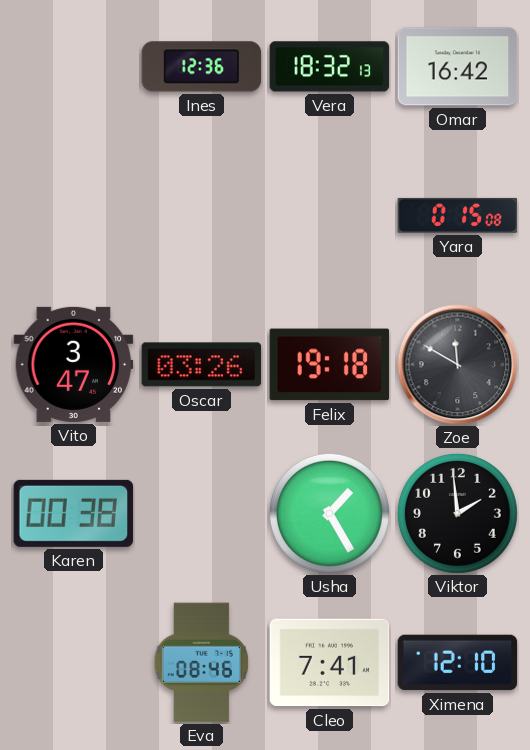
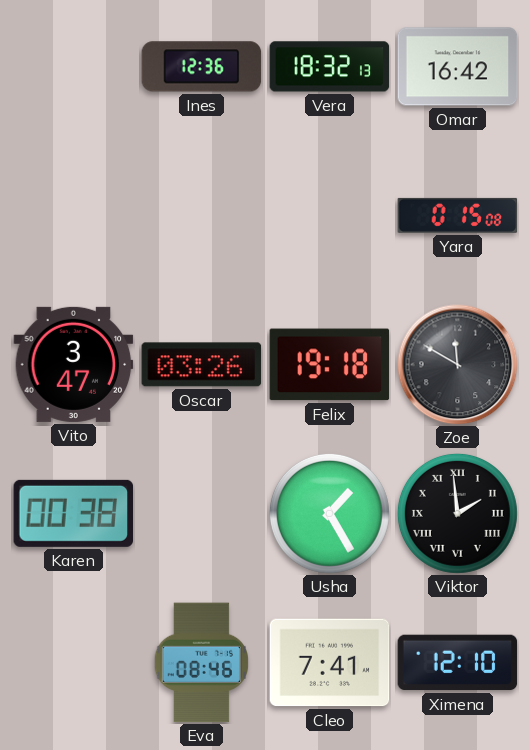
Viktor numerals: Arabic -> Roman (457, 513)
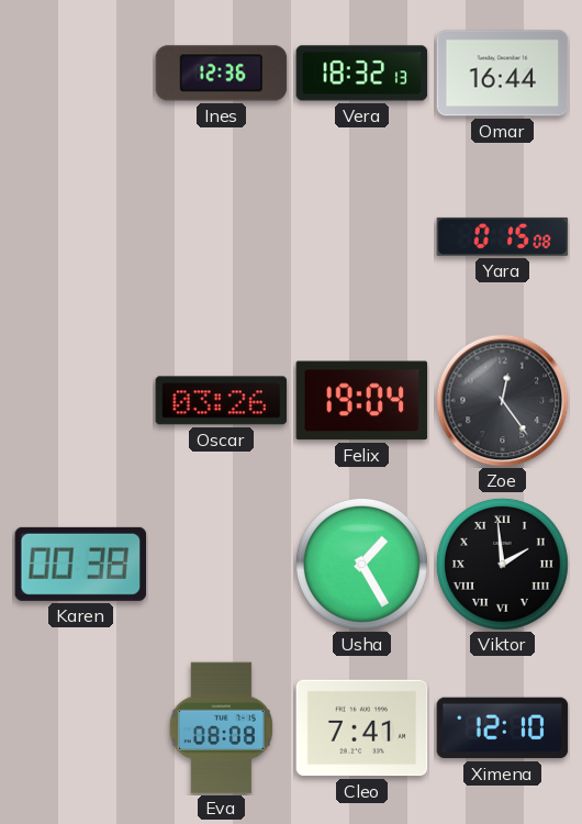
Omar: 16:42 -> 16:44 (503, 74)
Vito: 3:47 -> none (74, 364)
Felix: 19:18 -> 19:04 (362, 401)
Zoe: 11:50 -> 12:24 (503, 401)
Eva: 08:46 -> 08:08 (221, 728)
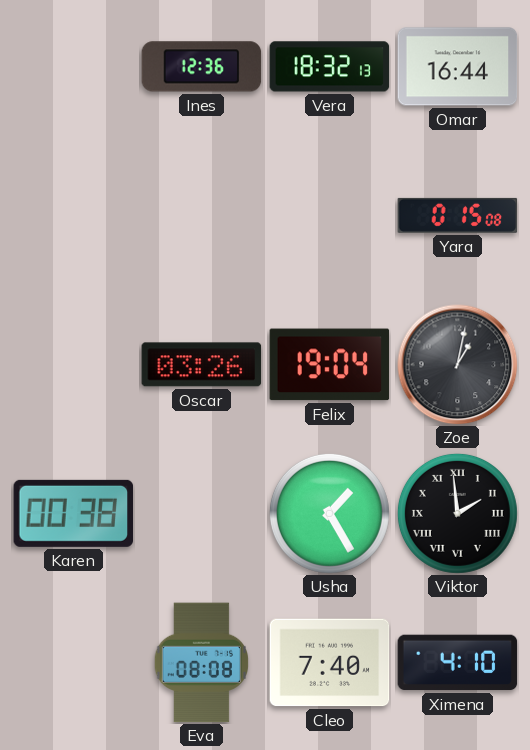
Zoe: 12:24 -> 1:02 (458, 365)
Cleo: 7:41 -> 7:40 (330, 663)
Ximena: 12:10 -> 4:10 (458, 663)
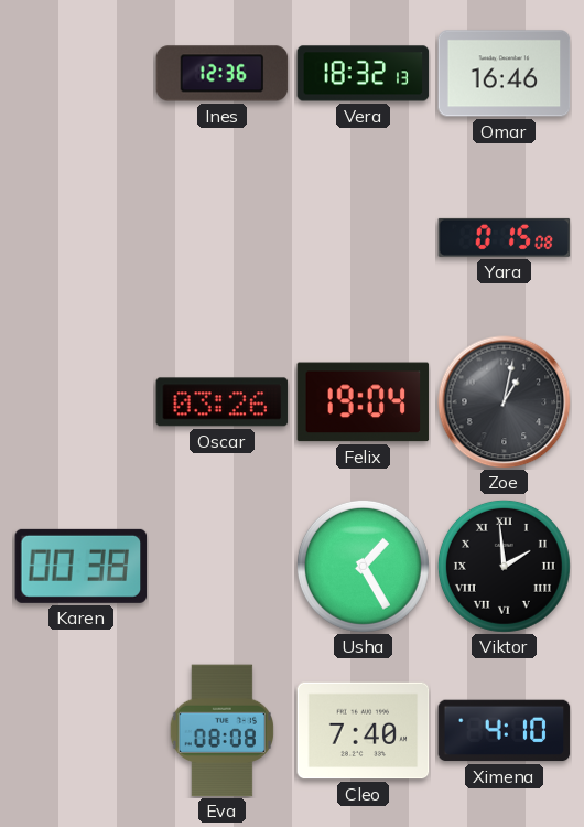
Omar: 16:44 -> 16:46 (505, 74)
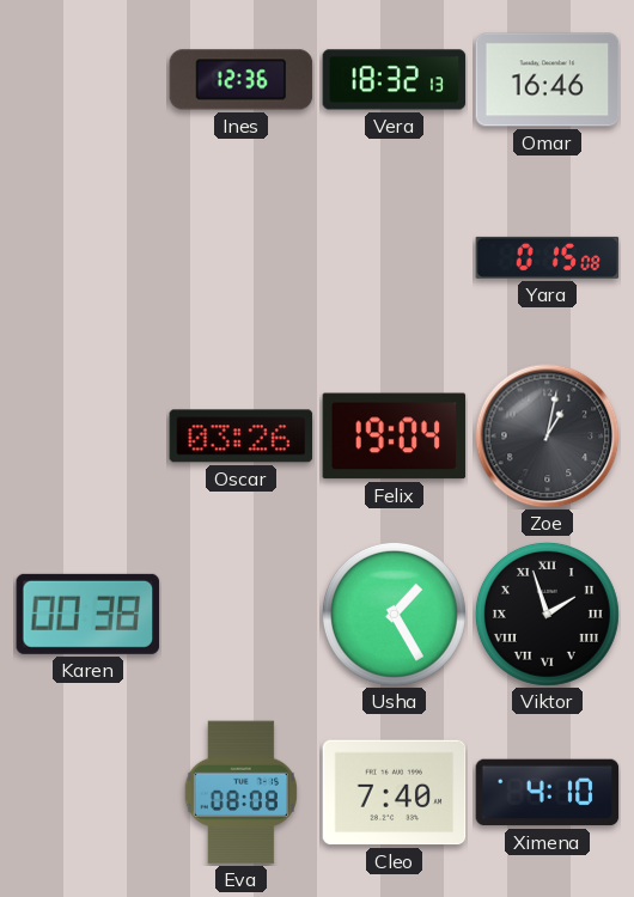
Viktor: 1:59 -> 1:57 (547, 614)
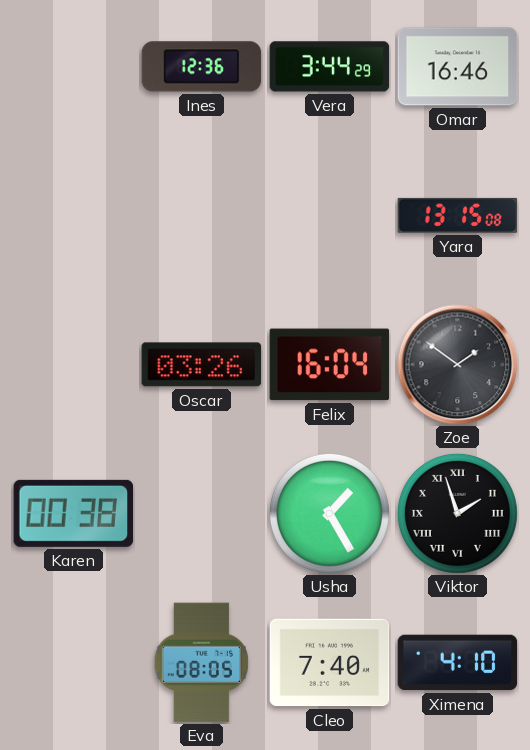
Vera: 18:32 -> 3:44 (330, 67)
Yara: 0:15 -> 13:15 (458, 215)
Felix: 19:04 -> 16:04 (330, 365)
Zoe: 1:02 -> 1:51 (458, 365)
Eva: 08:08 -> 08:05 (201, 663)
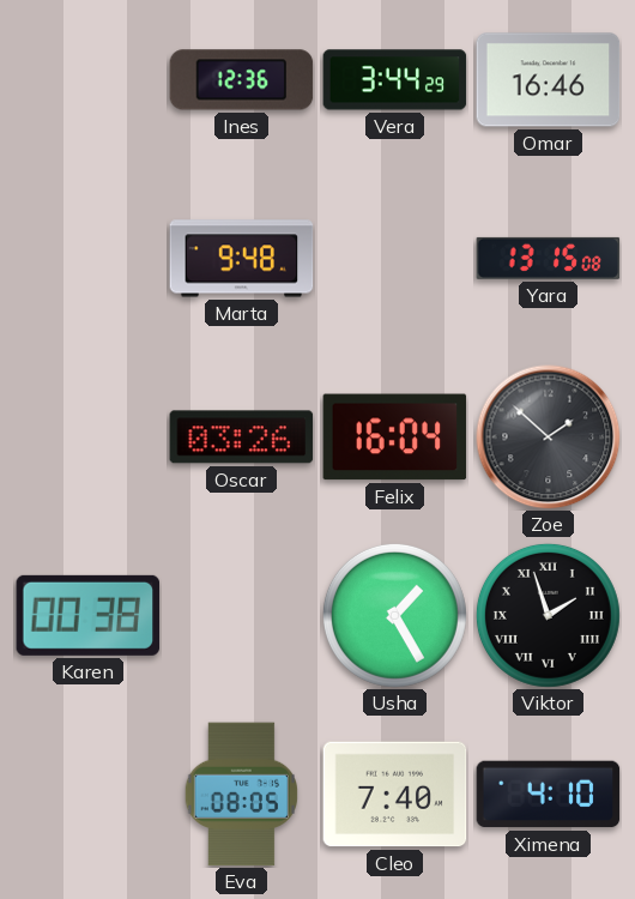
Marta: none -> 9:48 (242, 259)
Zoe: 1:51 -> 1:52 (549, 438)
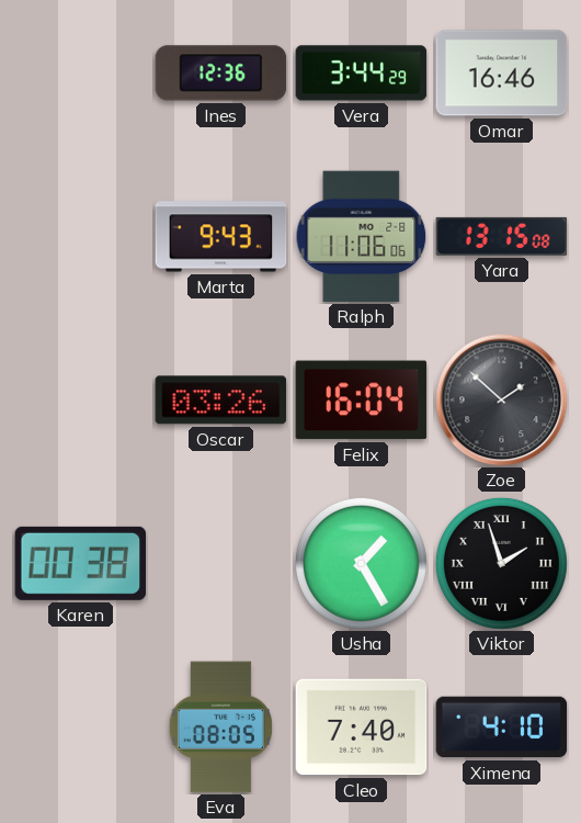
Marta: 9:48 -> 9:43 (221, 237)
Ralph: none -> 11:06 (362, 237)
